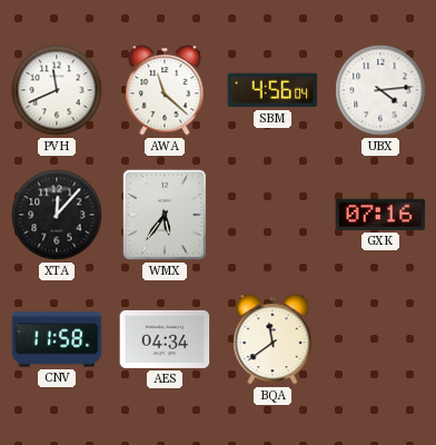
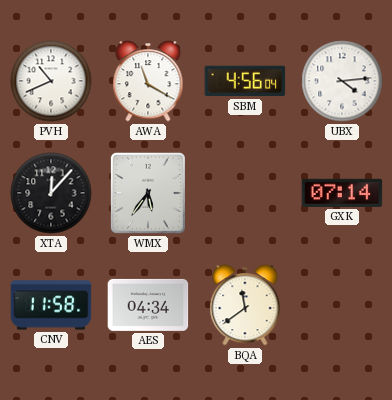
PVH: 11:41 -> 10:41 (51, 81)
AWA: 11:22 -> 11:20 (148, 81)
GXK: 07:16 -> 07:14 (342, 193)
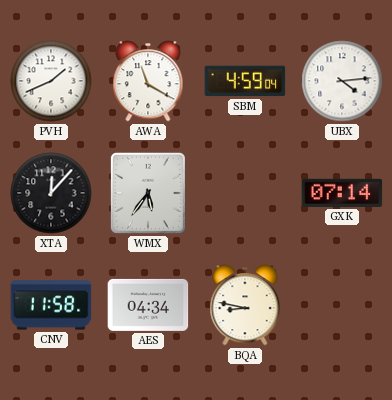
PVH: 10:41 -> 1:41 (51, 81)
SBM: 4:56 -> 4:59 (245, 81)
BQA: 11:39 -> 8:47 (245, 305)
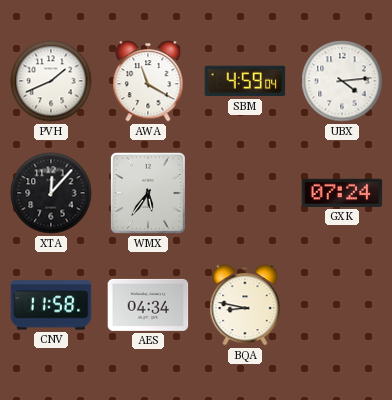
GXK: 07:14 -> 07:24 (342, 193)
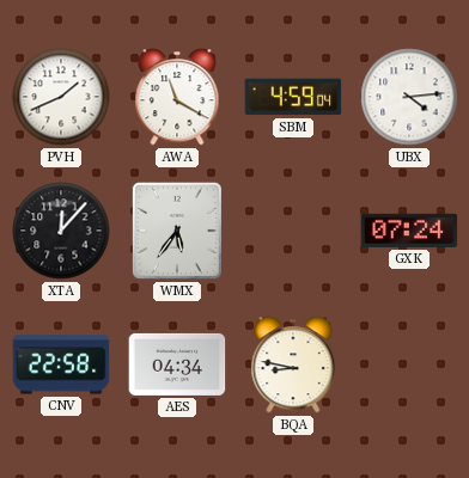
CNV: 11:58 -> 22:58 (61, 364)
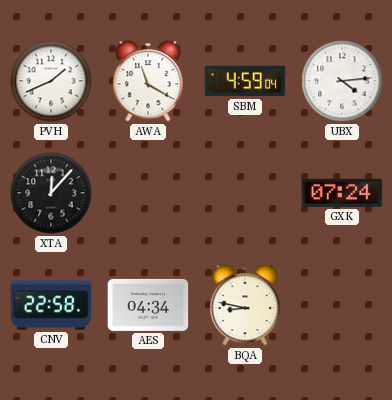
WMX: 5:36 -> none (177, 231)
